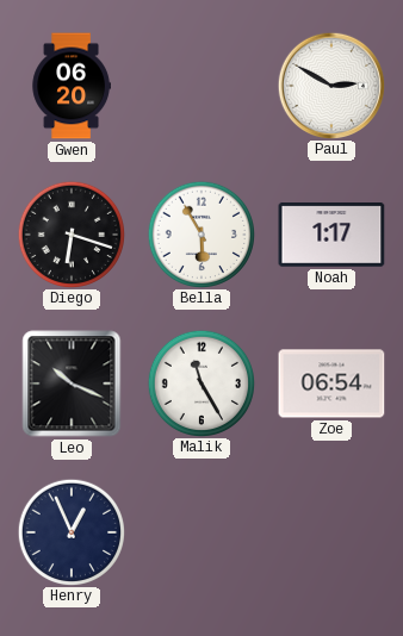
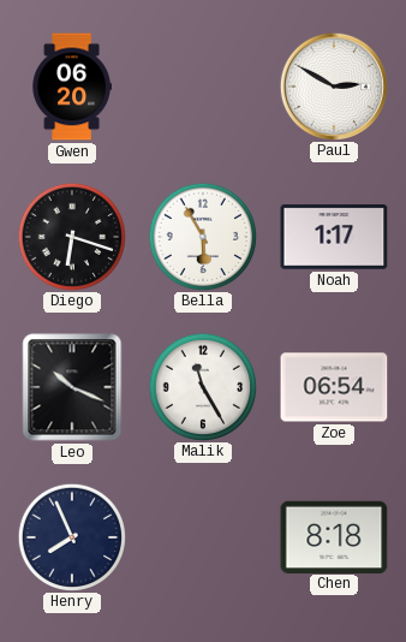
Henry: 12:56 -> 7:56 (71, 536)
Chen: none -> 8:18 (334, 536)
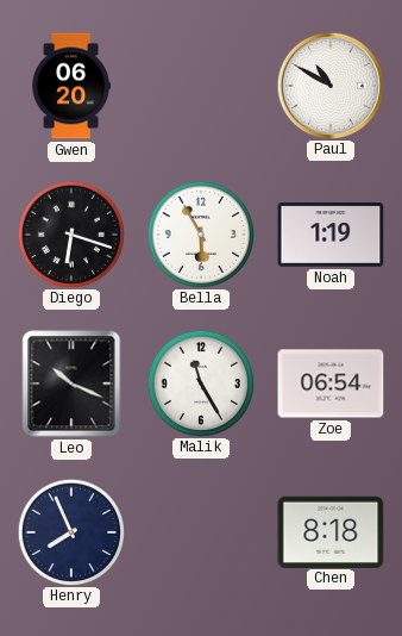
Paul: 2:50 -> 10:50 (329, 85)
Noah: 1:17 -> 1:19 (331, 235)
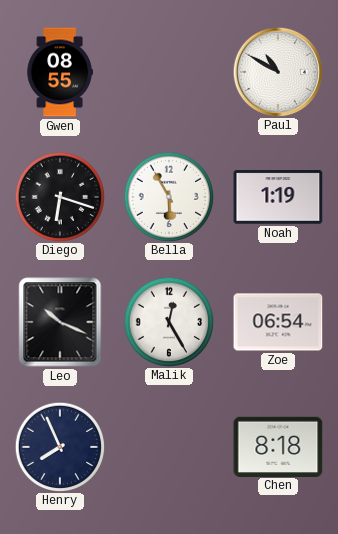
Gwen: 06:20 -> 08:55 (60, 72)
Malik: 11:25 -> 12:25 (168, 321)
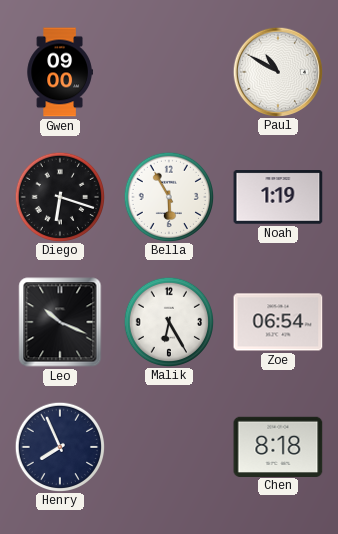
Gwen: 08:55 -> 09:00 (60, 72)
Malik: 12:25 -> 6:25 (168, 321)
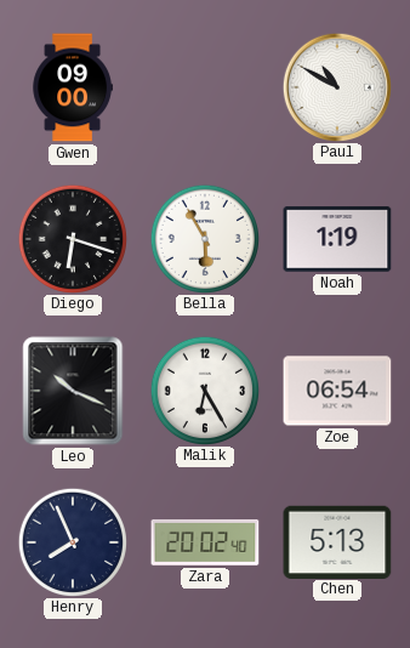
Zara: none -> 20:02 (205, 544)
Chen: 8:18 -> 5:13 (337, 541)
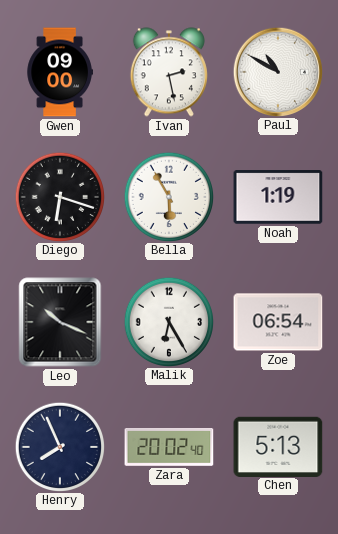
Ivan: none -> 2:28 (169, 72)
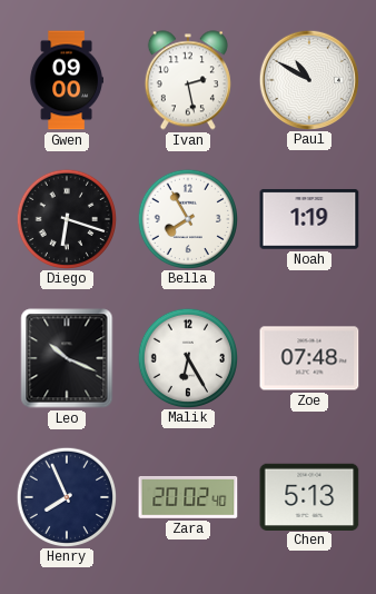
Bella: 5:55 -> 7:55 (187, 218)
Zoe: 06:54 -> 07:48 (309, 358)
